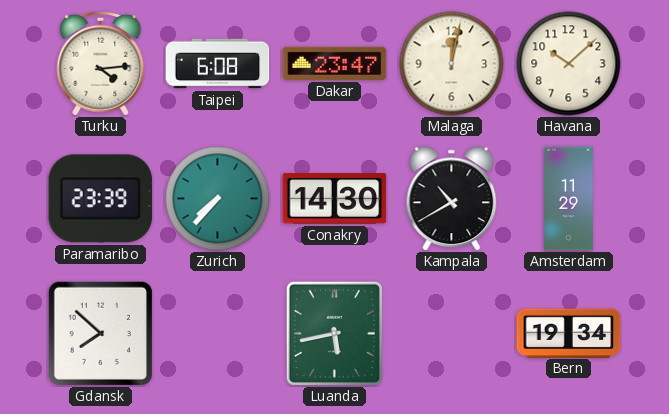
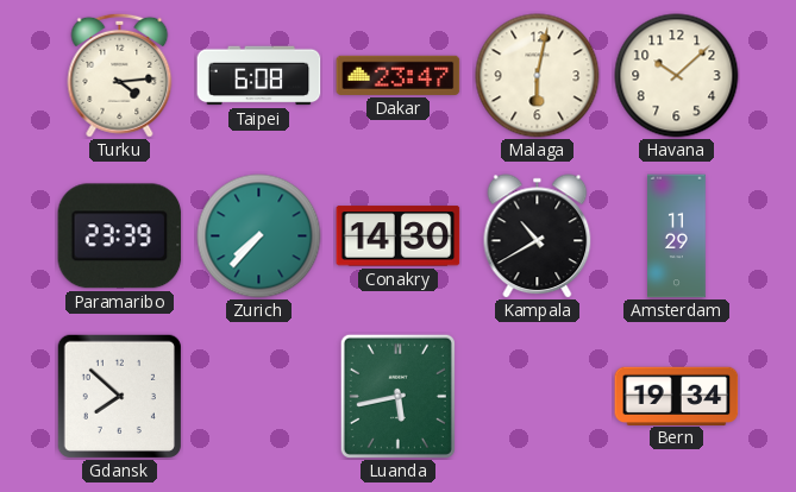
Malaga: 12:02 -> 6:02 (538, 76)
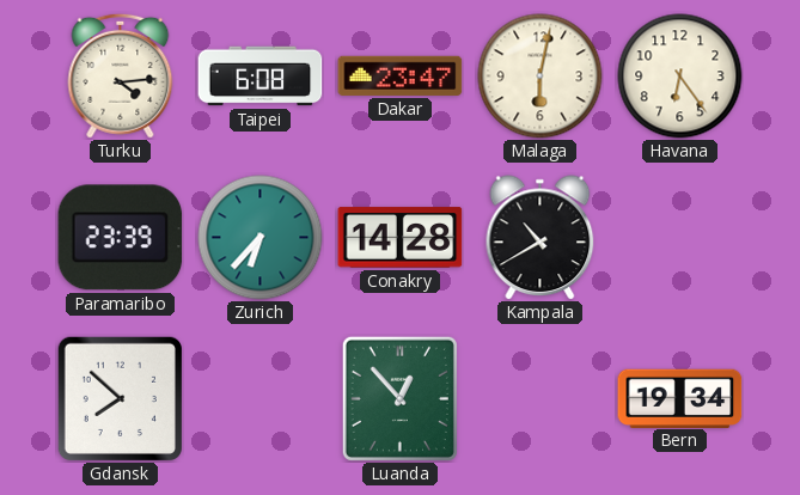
Havana: 10:08 -> 6:24 (680, 77)
Zurich: 7:37 -> 6:37 (261, 238)
Conakry: 14:30 -> 14:28 (401, 238)
Amsterdam: 11:29 -> none (677, 236)
Luanda: 5:43 -> 12:53 (399, 398)
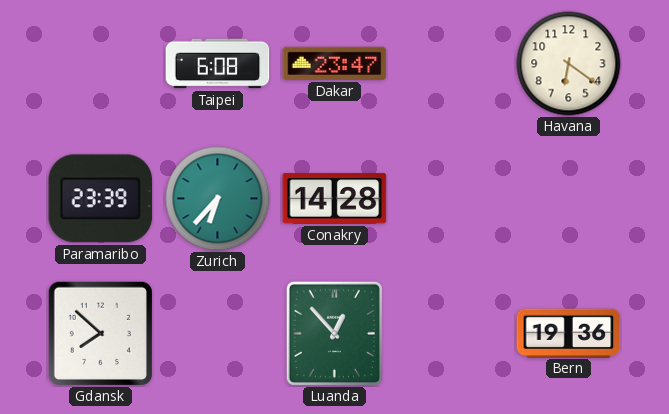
Turku: 4:14 -> none (121, 75)
Malaga: 6:02 -> none (541, 77)
Havana: 6:24 -> 6:21 (569, 64)
Kampala: 10:40 -> none (541, 238)
Bern: 19:34 -> 19:36 (569, 333)
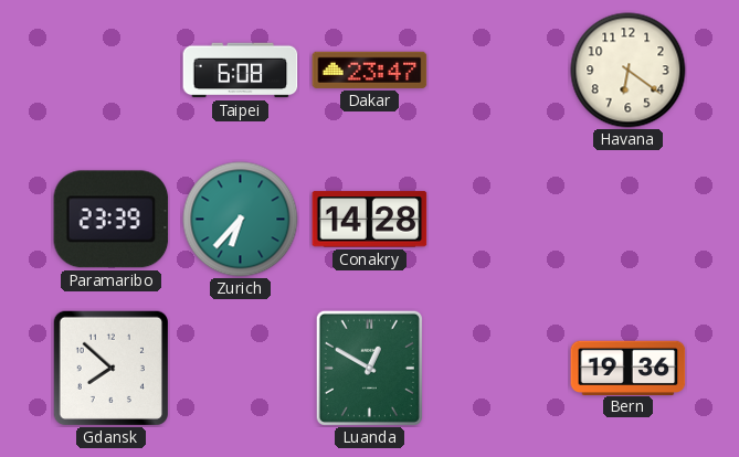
Luanda: 12:53 -> 12:50 (369, 368)
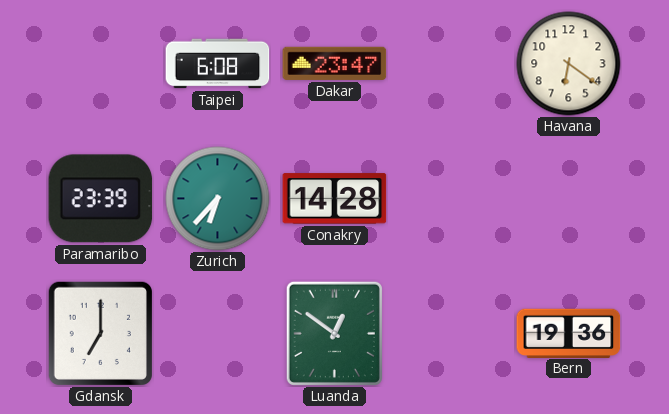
Gdansk: 7:52 -> 7:00 (100, 333)
Luanda: 12:50 -> 12:51 (334, 333)
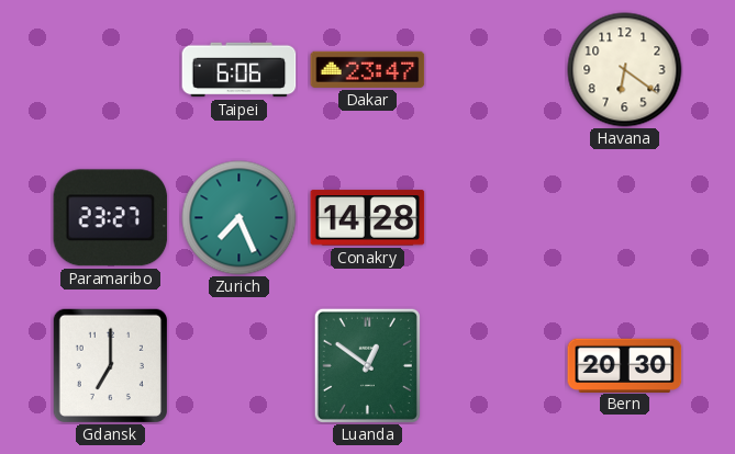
Taipei: 6:08 -> 6:06 (240, 70)
Paramaribo: 23:39 -> 23:27 (111, 218)
Zurich: 6:37 -> 7:26 (240, 218)
Bern: 19:36 -> 20:30 (625, 365)
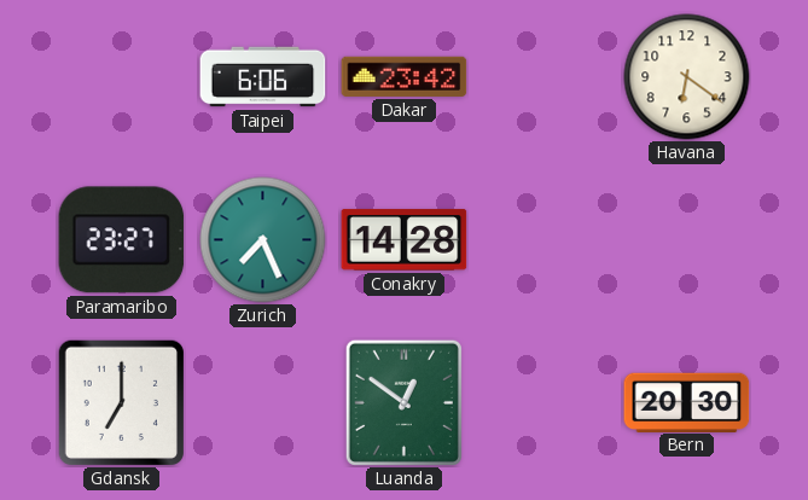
Dakar: 23:47 -> 23:42 (405, 76)
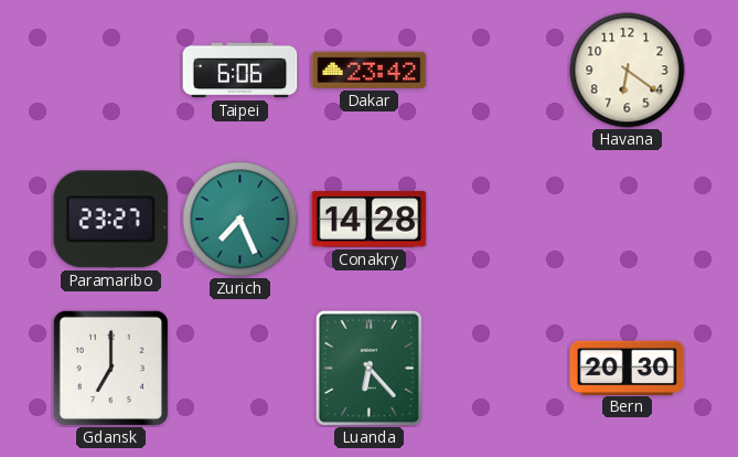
Luanda: 12:51 -> 6:23 (368, 368)
